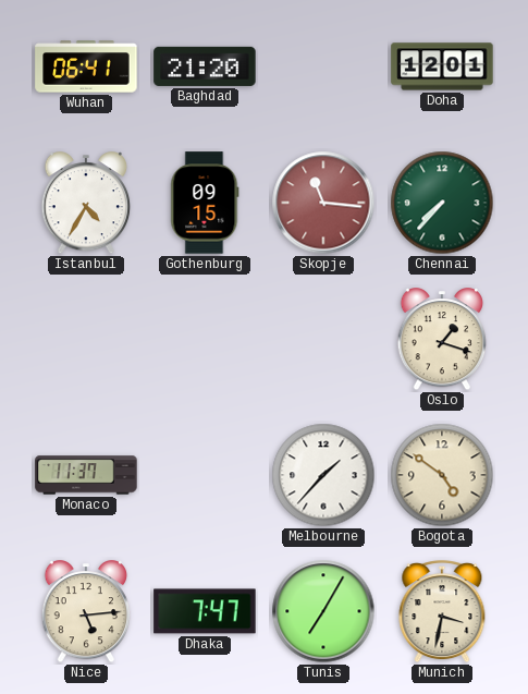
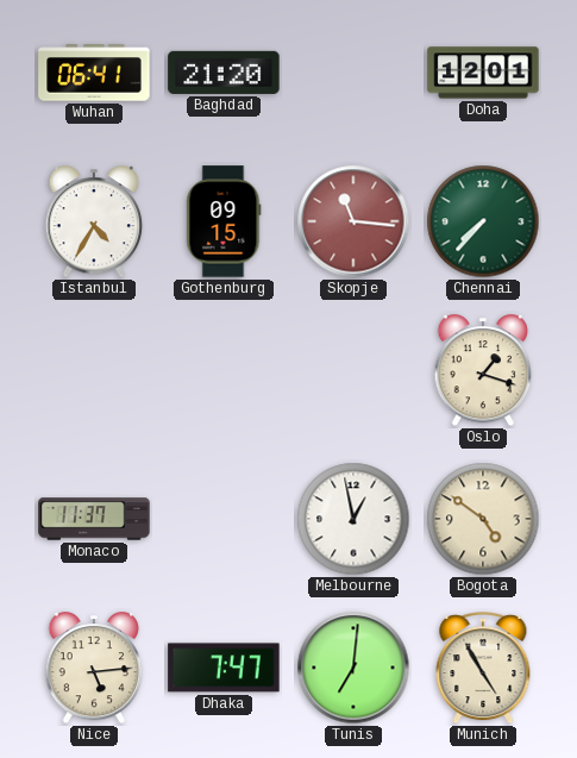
Melbourne: 1:37 -> 12:58 (353, 519)
Tunis: 7:05 -> 7:01 (353, 668)
Munich: 3:32 -> 4:55 (483, 669)
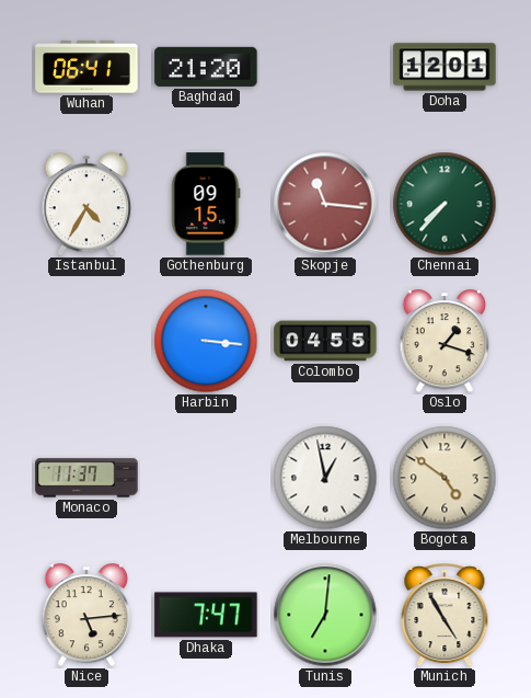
Harbin: none -> 3:16 (206, 341)
Colombo: none -> 04:55 (325, 341)
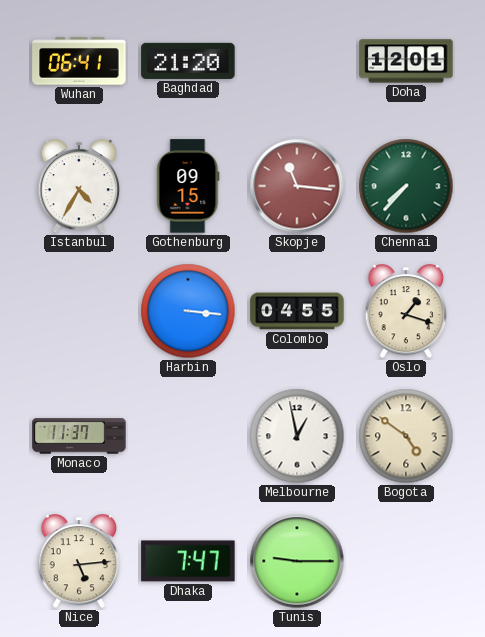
Tunis: 7:01 -> 9:15 (297, 561)
Munich: 4:55 -> none (445, 616)
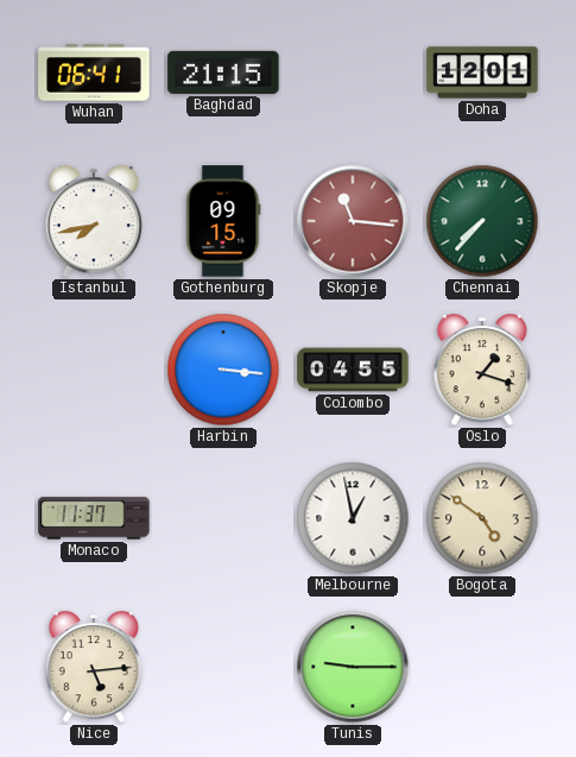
Baghdad: 21:20 -> 21:15 (223, 72)
Istanbul: 4:35 -> 7:43 (94, 222)
Dhaka: 7:47 -> none (188, 561)
